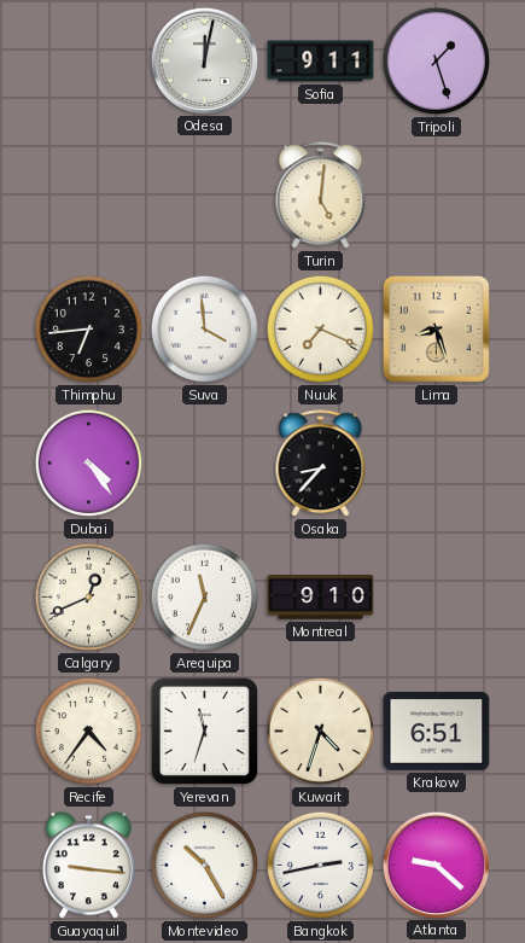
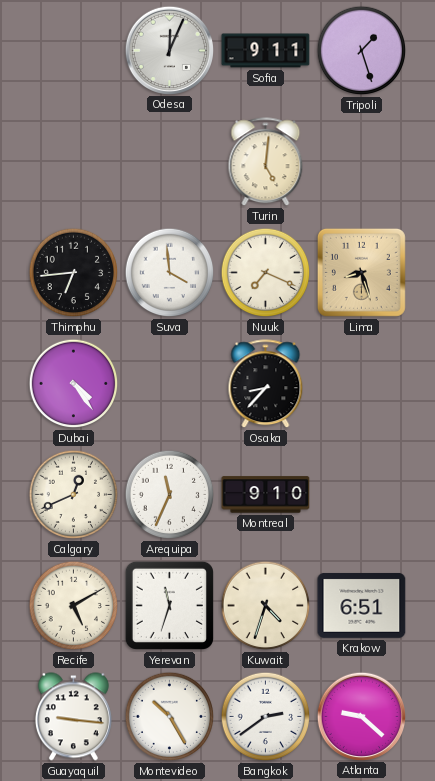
Odesa: 12:02 -> 12:04 (169, 50)
Recife: 4:36 -> 5:10 (74, 606)
Bangkok: 2:43 -> 2:39 (266, 717)
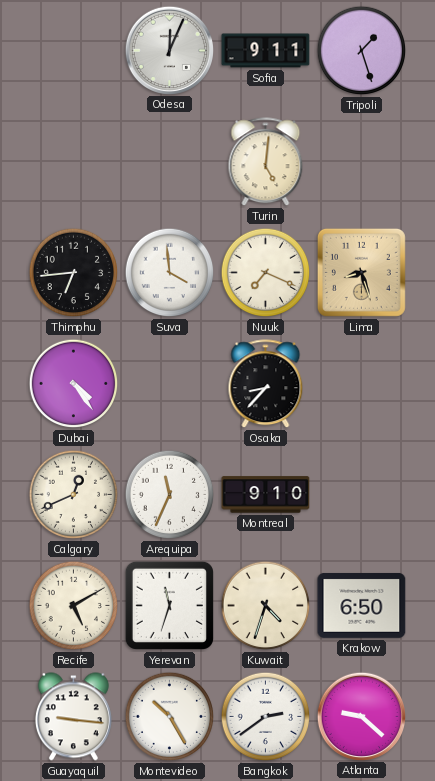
Krakow: 6:51 -> 6:50 (362, 606)
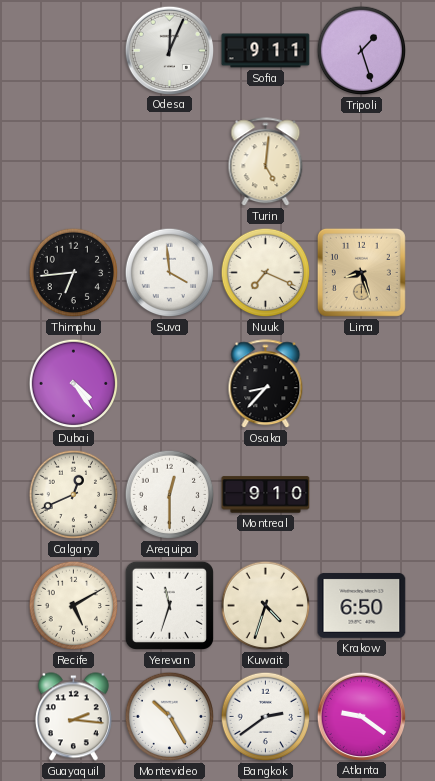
Arequipa: 11:34 -> 12:30 (170, 495)
Guayaquil: 9:16 -> 2:16 (73, 717)
Atlanta: 9:22 -> 9:21 (361, 716)
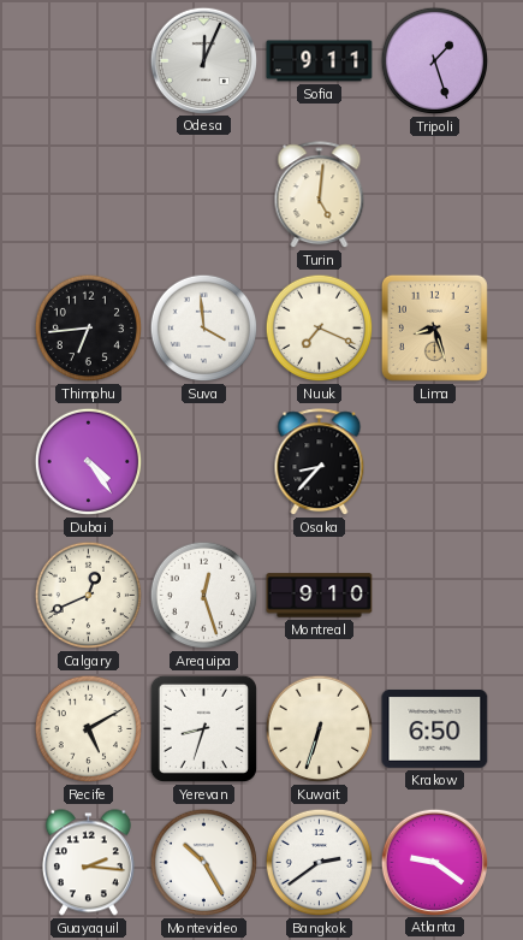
Arequipa: 12:30 -> 12:27 (204, 596)
Yerevan: 11:33 -> 8:33 (203, 728)
Kuwait: 4:33 -> 6:33 (320, 729)
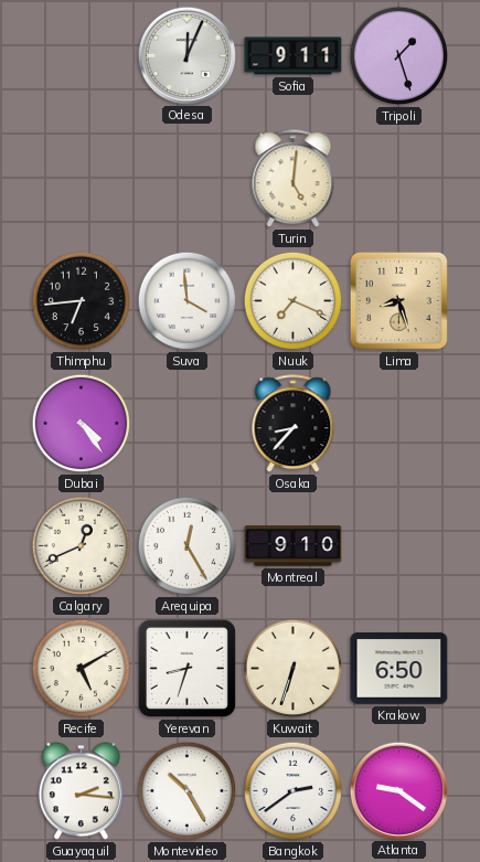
Arequipa: 12:27 -> 12:25 (188, 546)
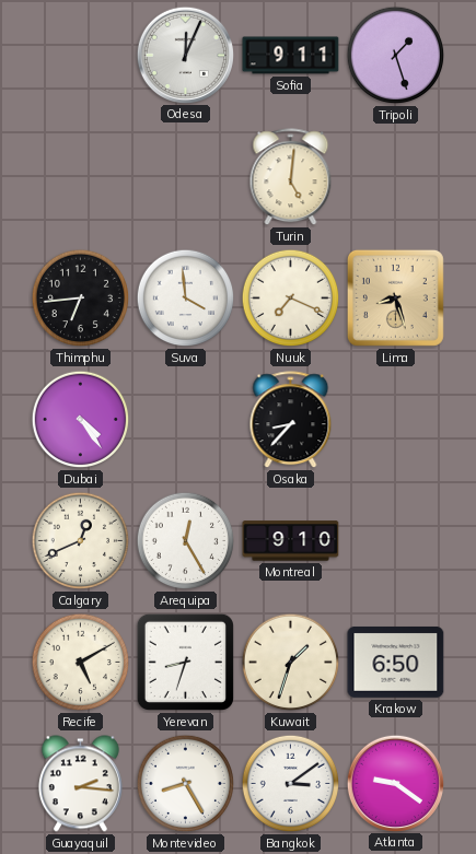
Kuwait: 6:33 -> 1:33 (291, 663)
Montevideo: 10:25 -> 8:25 (186, 784)
Bangkok: 2:39 -> 3:09 (291, 784)
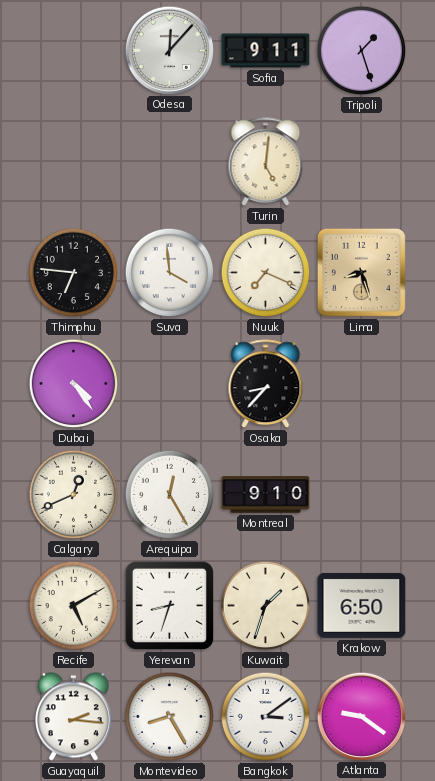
Odesa: 12:04 -> 12:07 (169, 50)
Thimphu: 6:44 -> 6:46 (74, 273)
